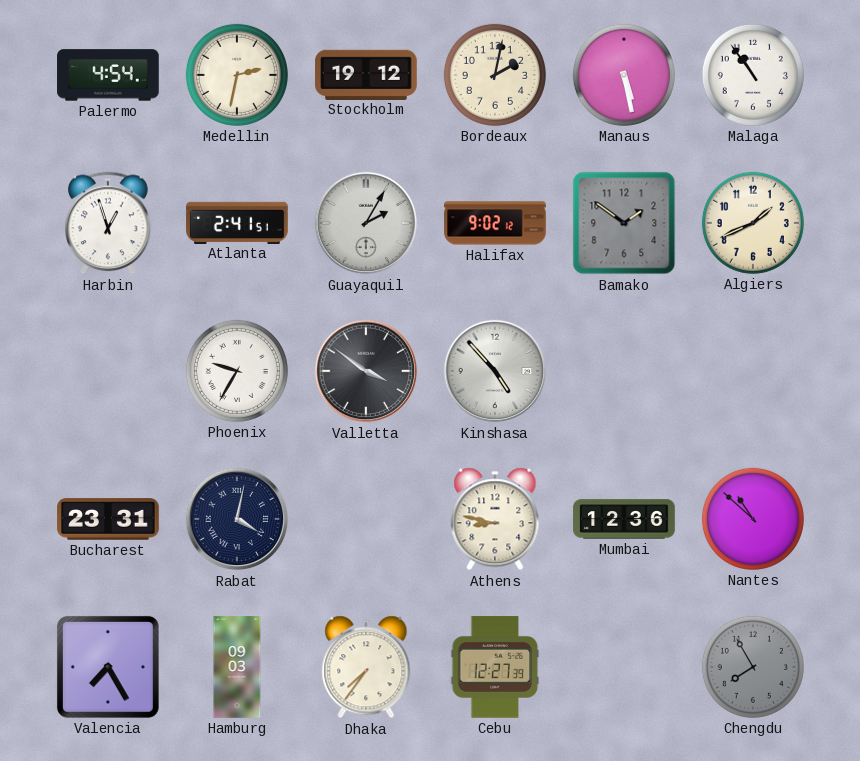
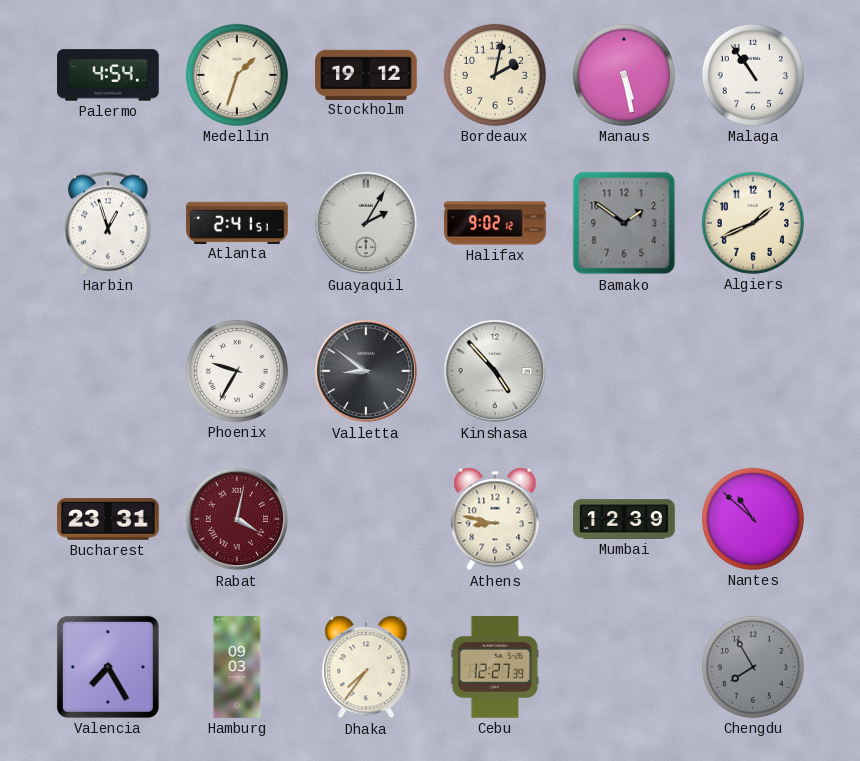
Medellin: 2:32 -> 1:33 (237, 75)
Valletta: 3:51 -> 8:51 (366, 371)
Rabat dial: navy -> burgundy (237, 519)
Mumbai: 12:36 -> 12:39 (624, 519)
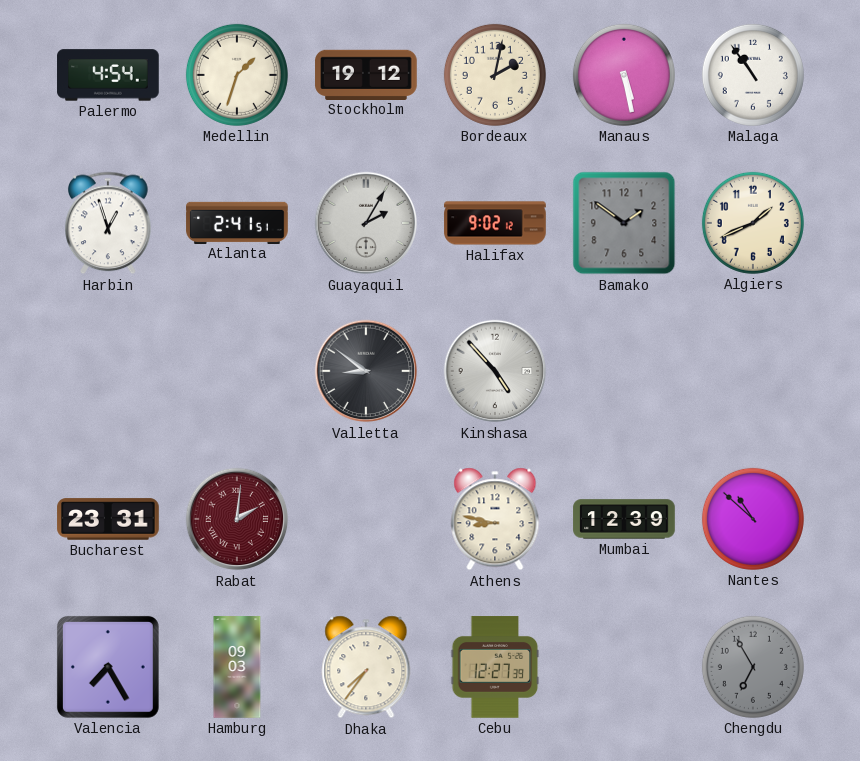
Phoenix: 9:35 -> none (237, 371)
Rabat: 4:02 -> 2:01 (237, 519)
Chengdu: 7:55 -> 6:55 (753, 667)
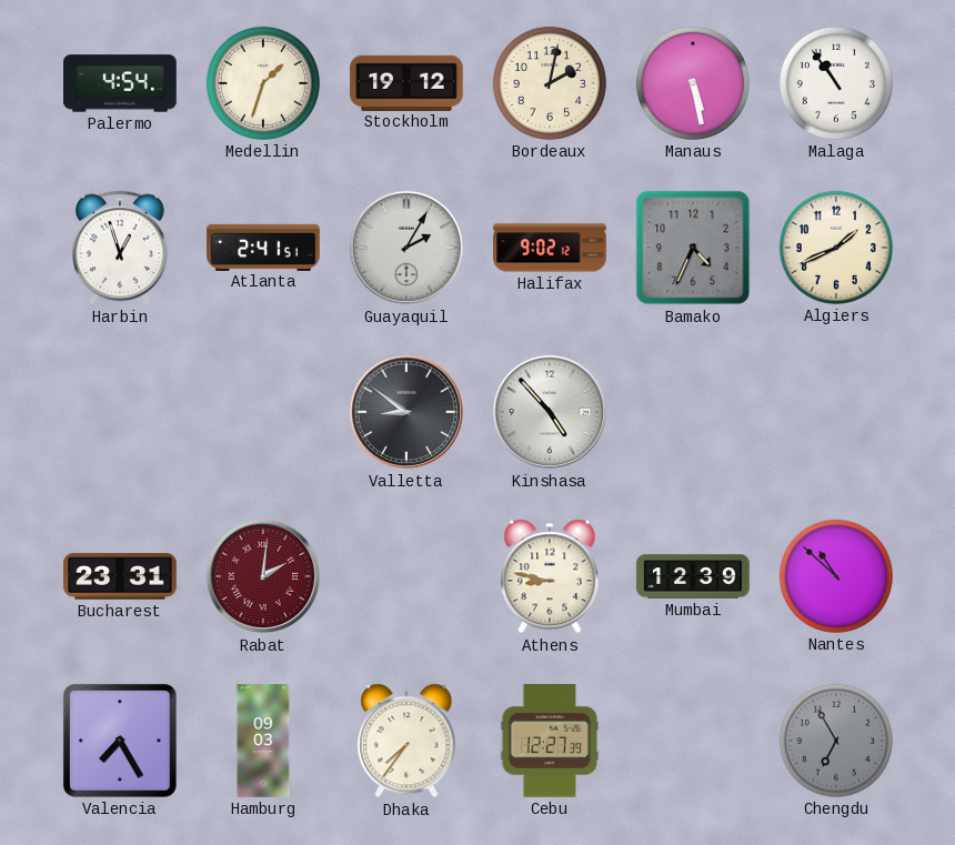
Bamako: 1:51 -> 4:34 (693, 248)
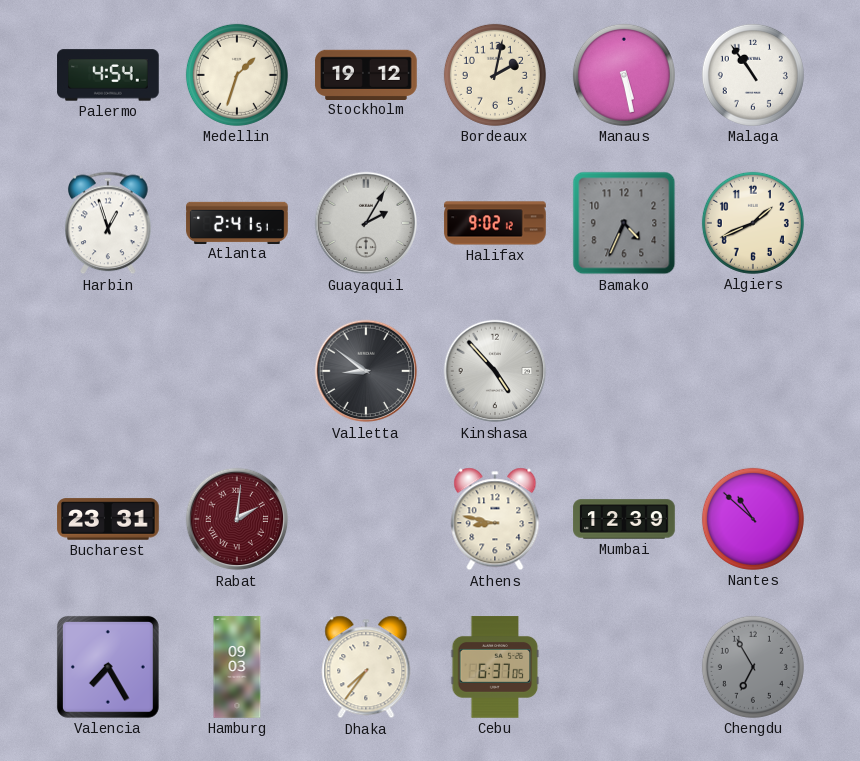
Cebu: 12:27 -> 6:37 (495, 667)
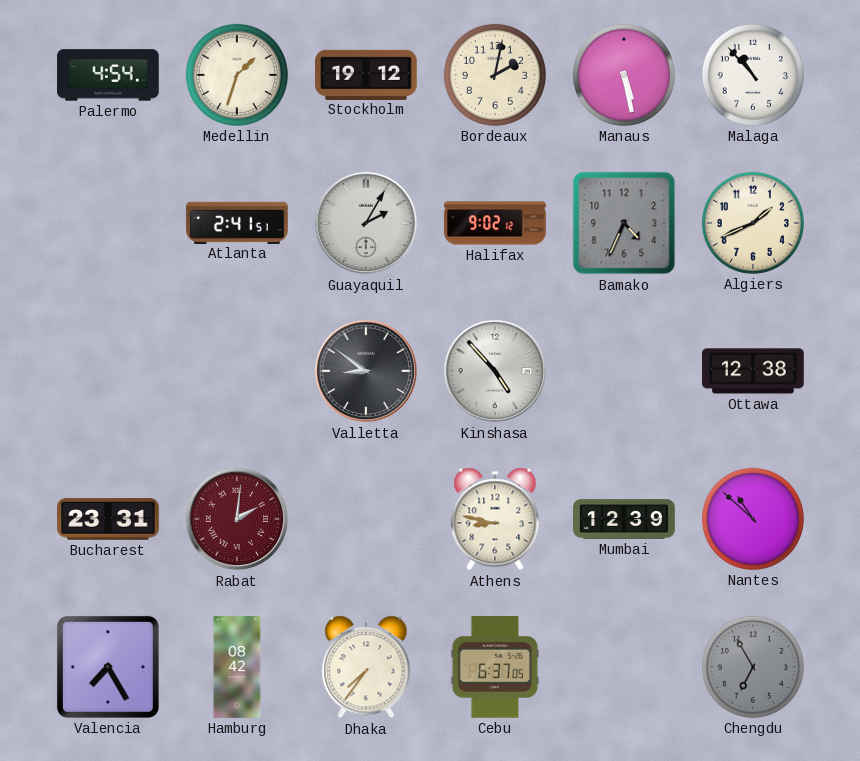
Malaga: 10:54 -> 10:53 (753, 75)
Harbin: 12:57 -> none (108, 223)
Ottawa: none -> 12:38 (753, 371)
Hamburg: 09:03 -> 08:42 (237, 667)
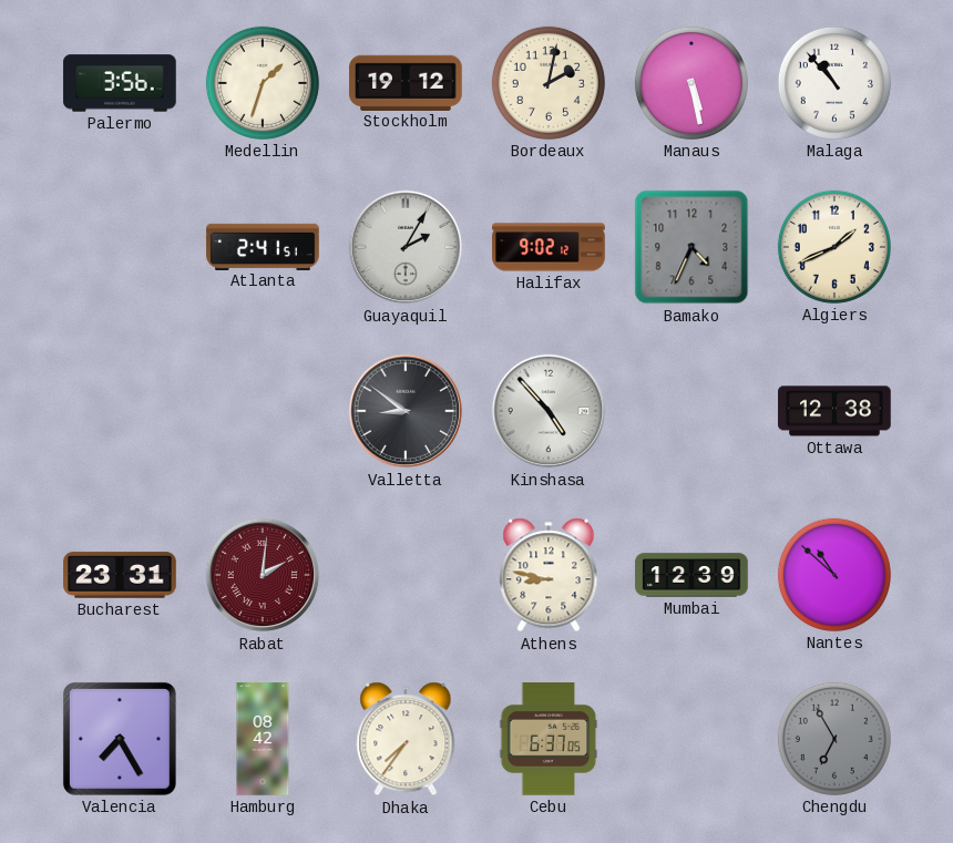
Palermo: 4:54 -> 3:56 (120, 83)
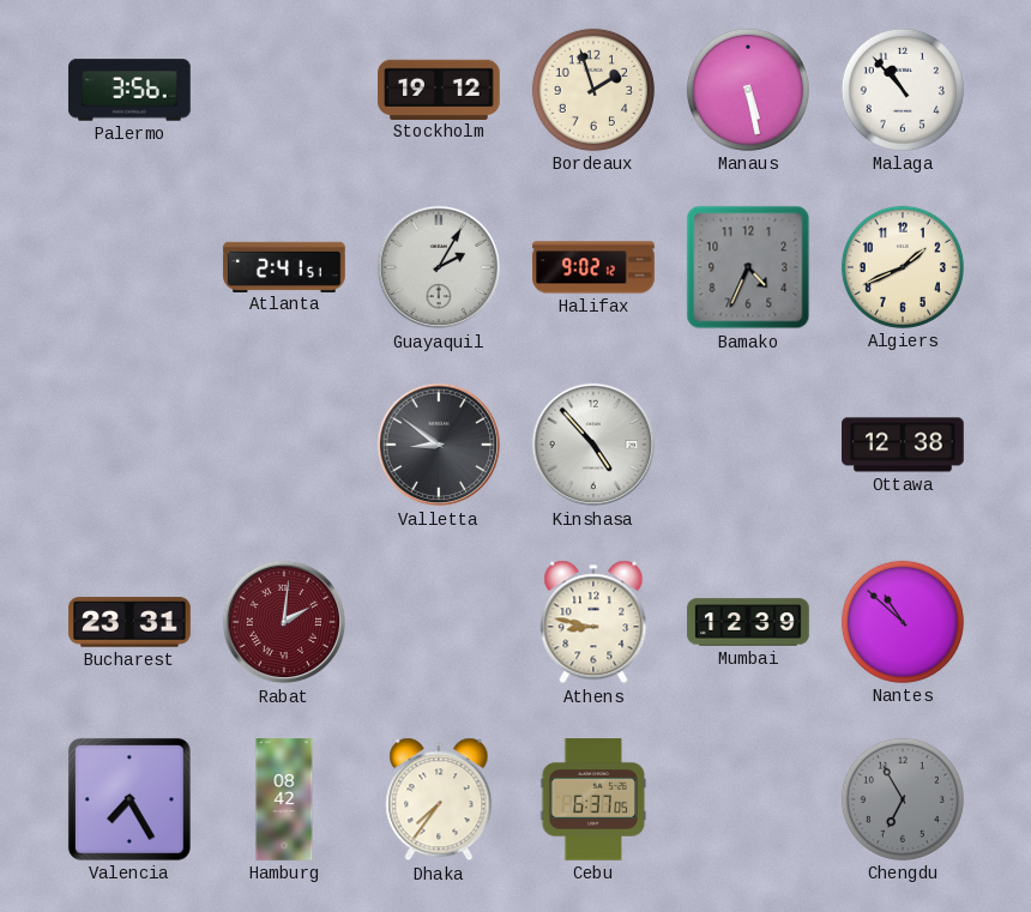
Medellin: 1:33 -> none (263, 83)
Bordeaux: 2:02 -> 1:57 (593, 90)
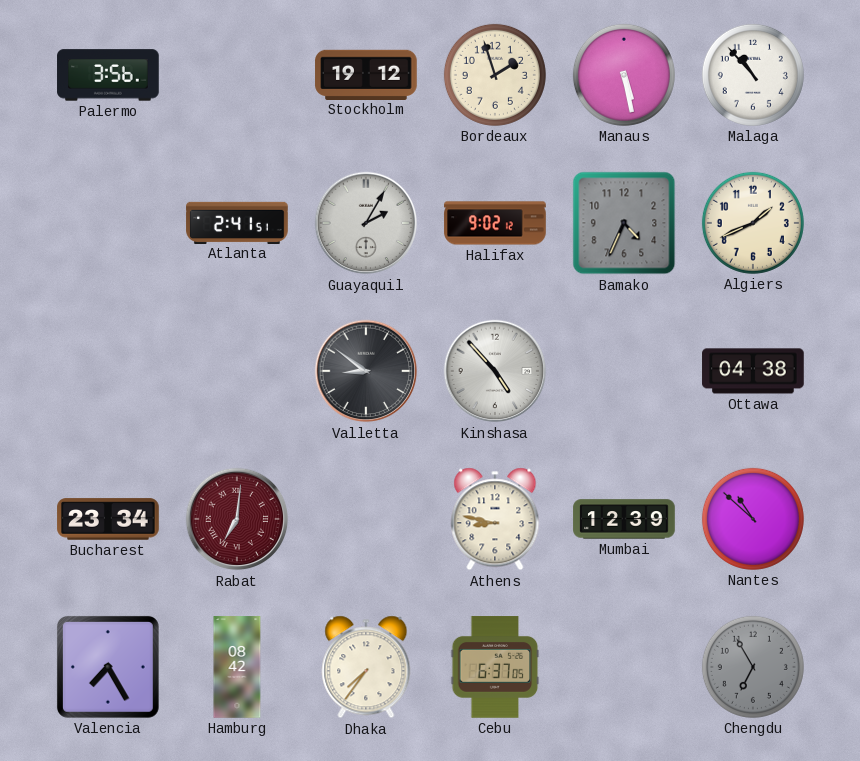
Ottawa: 12:38 -> 04:38 (753, 371)
Bucharest: 23:31 -> 23:34 (108, 519)
Rabat: 2:01 -> 7:01 (237, 519)
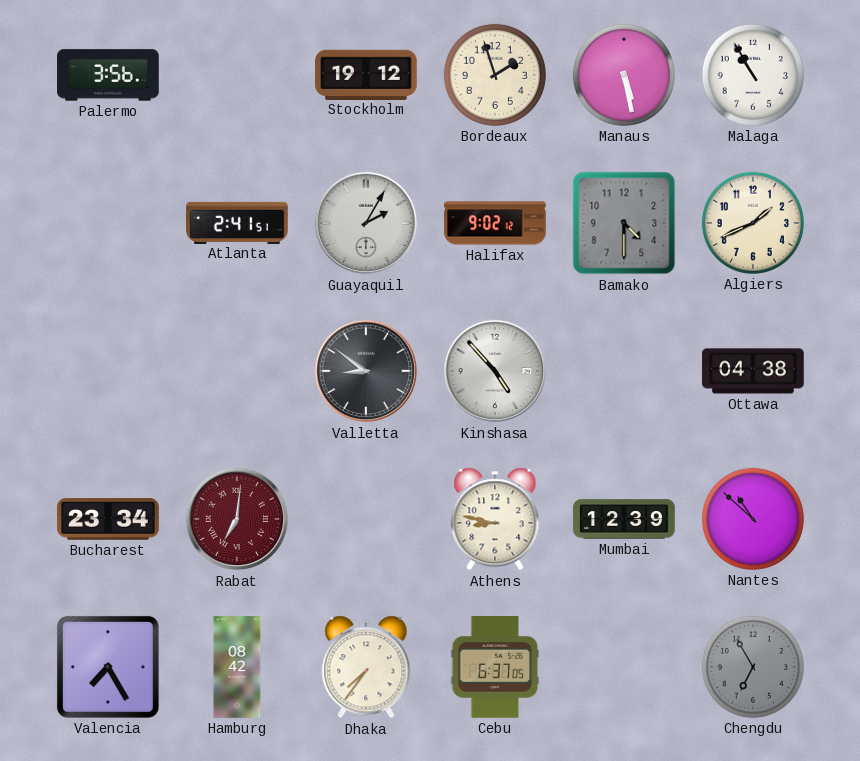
Malaga: 10:53 -> 10:55 (753, 75)
Bamako: 4:34 -> 4:30 (624, 223)
